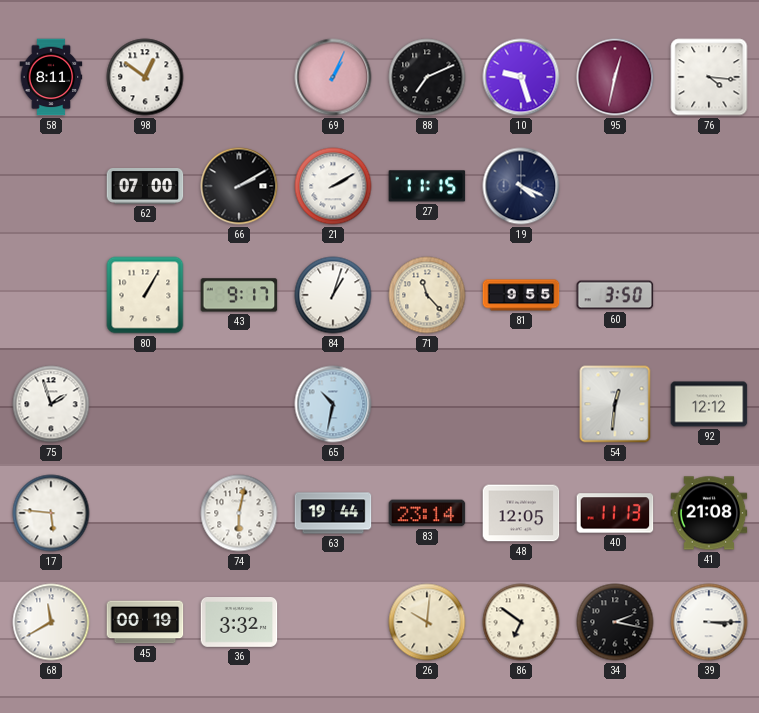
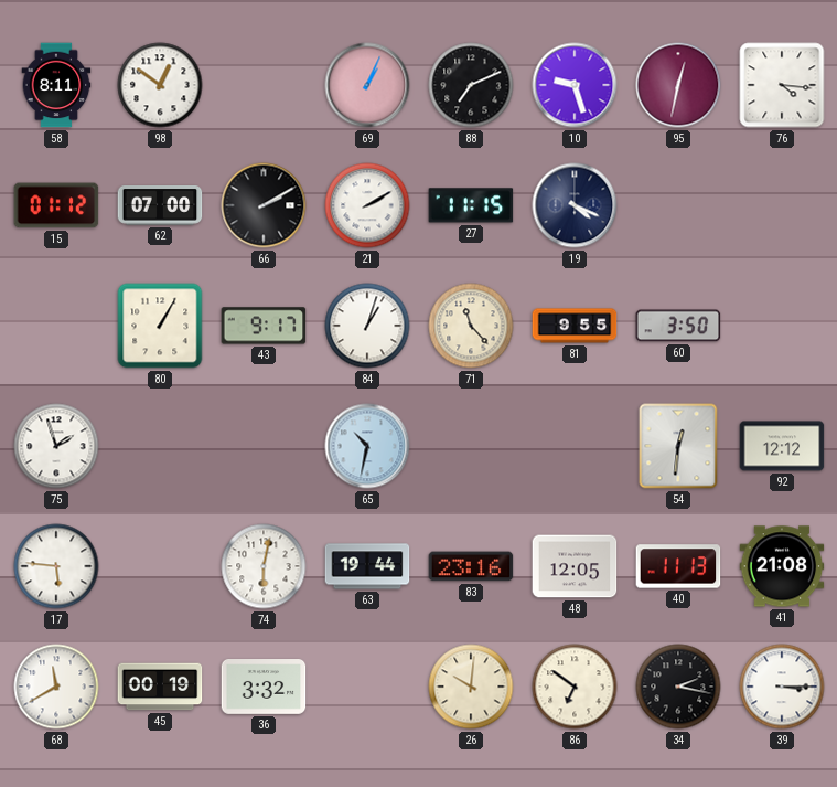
15: none -> 01:12 (56, 205)
83: 23:14 -> 23:16 (471, 566)
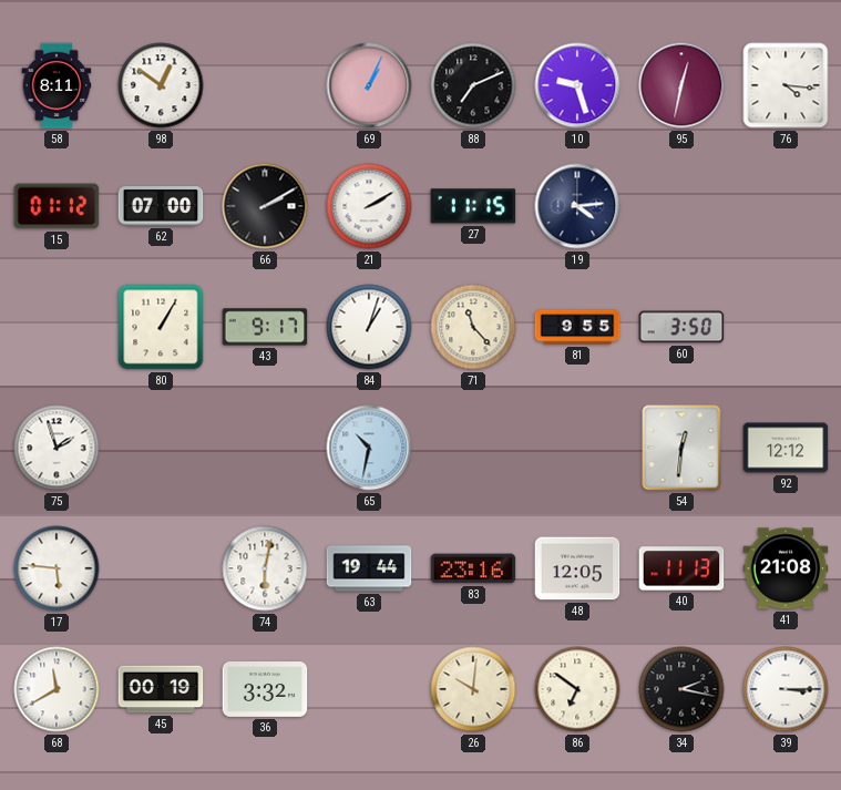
19: 4:19 -> 4:14 (577, 206)
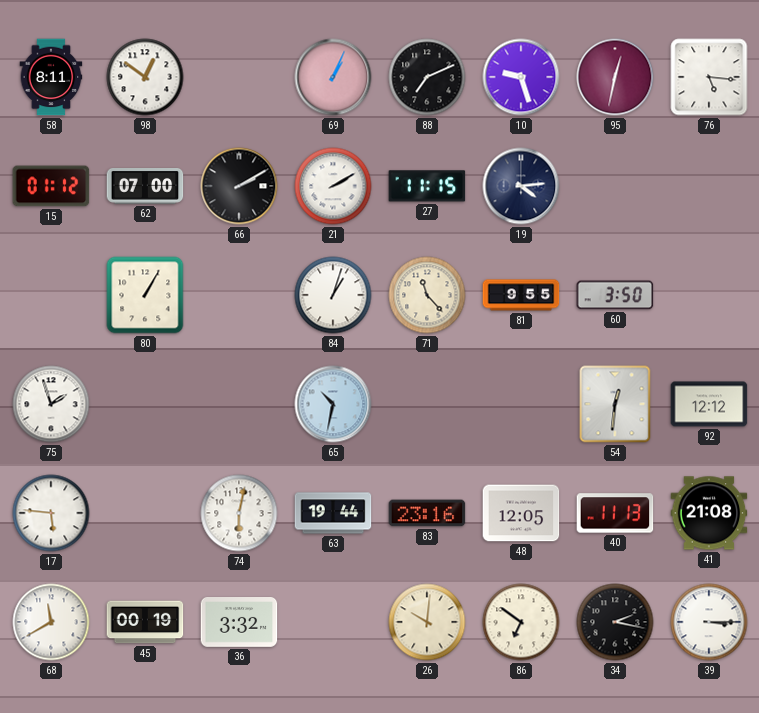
76: 4:16 -> 5:16 (709, 77)
43: 9:17 -> none (265, 327)
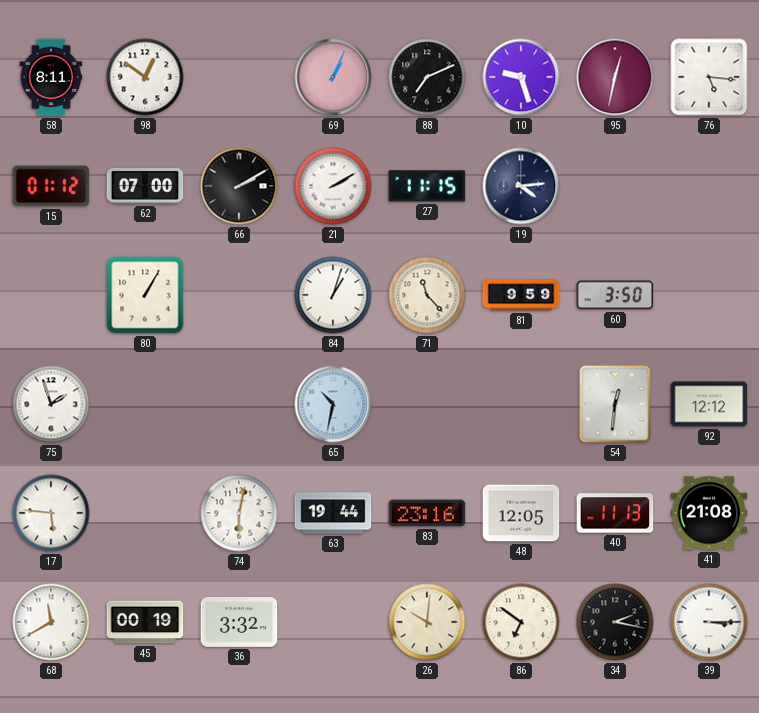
81: 9:55 -> 9:59 (521, 295)
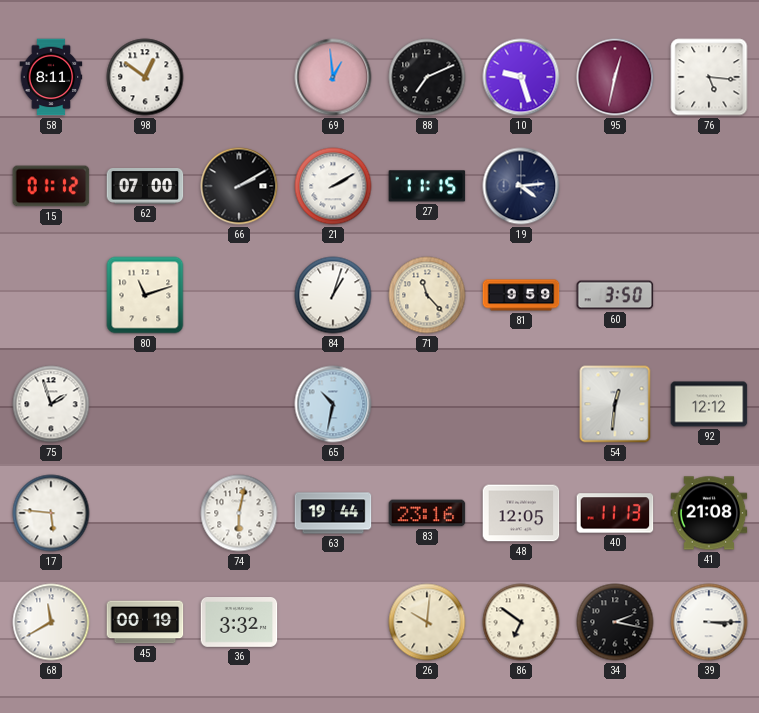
69: 1:04 -> 12:59 (333, 77)
80: 1:05 -> 11:12 (145, 295)
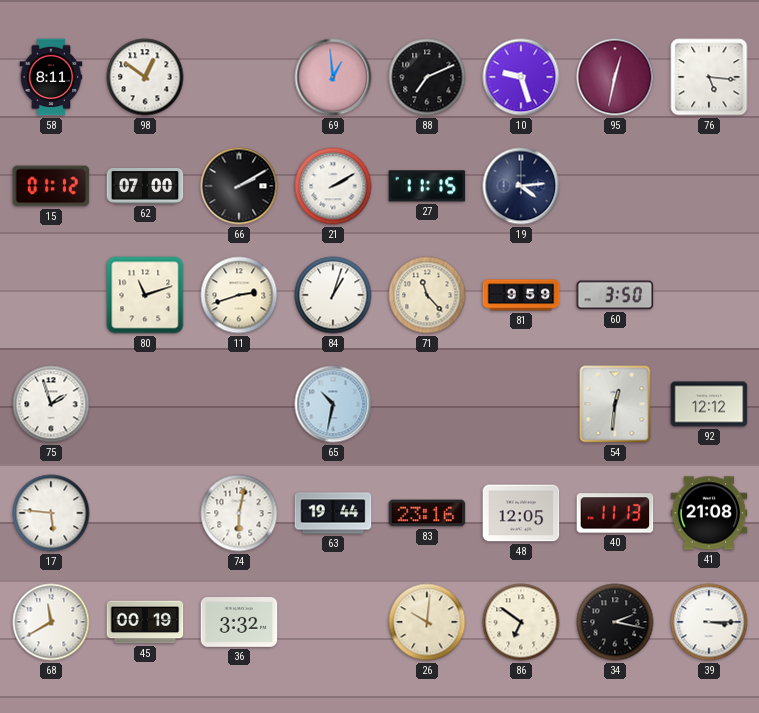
11: none -> 2:42 (239, 295)
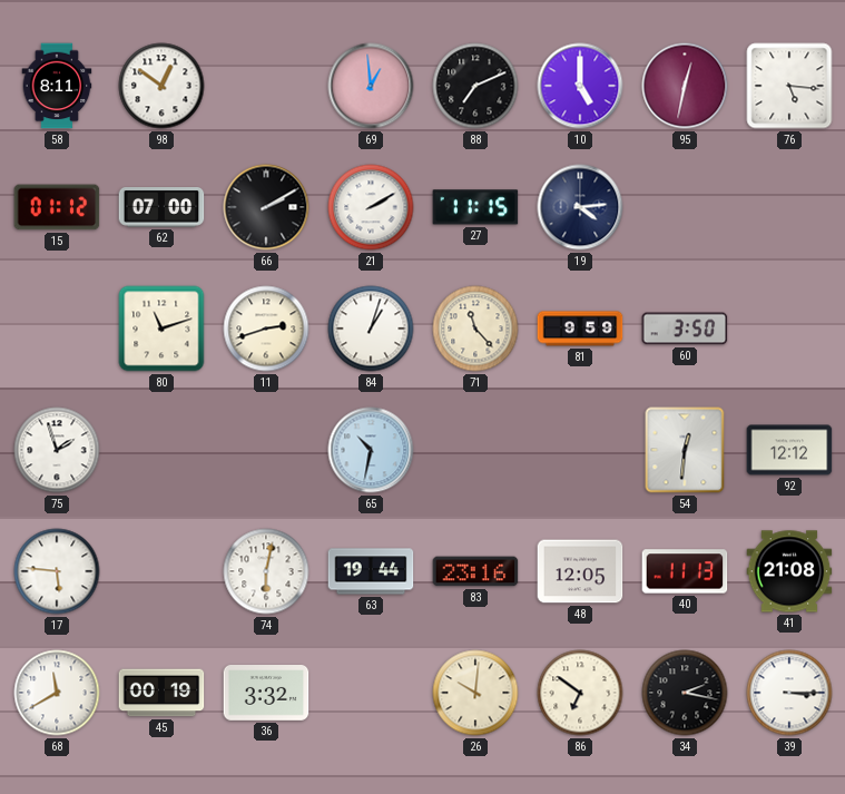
10: 9:27 -> 5:00 (580, 86)
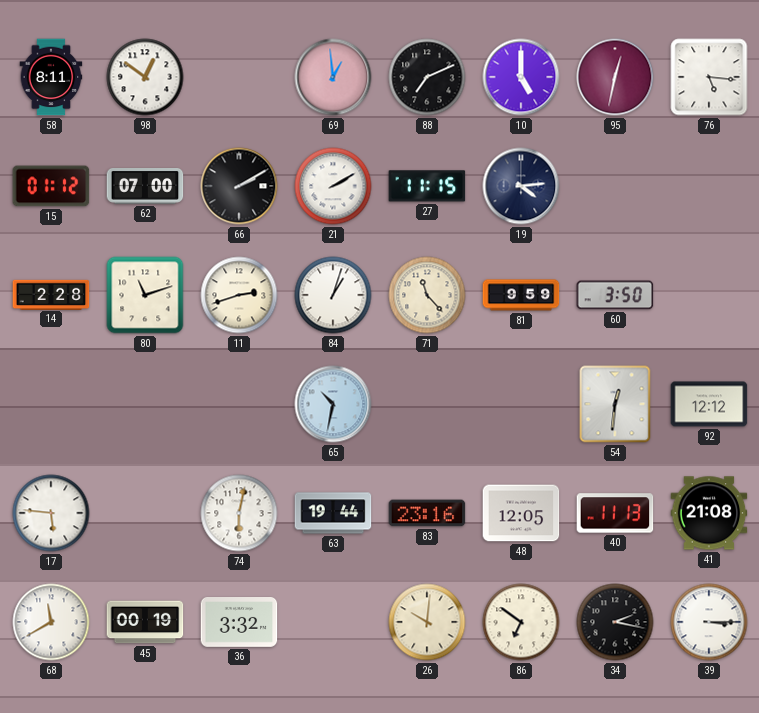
14: none -> 2:28 (51, 294)
75: 1:57 -> none (57, 450)
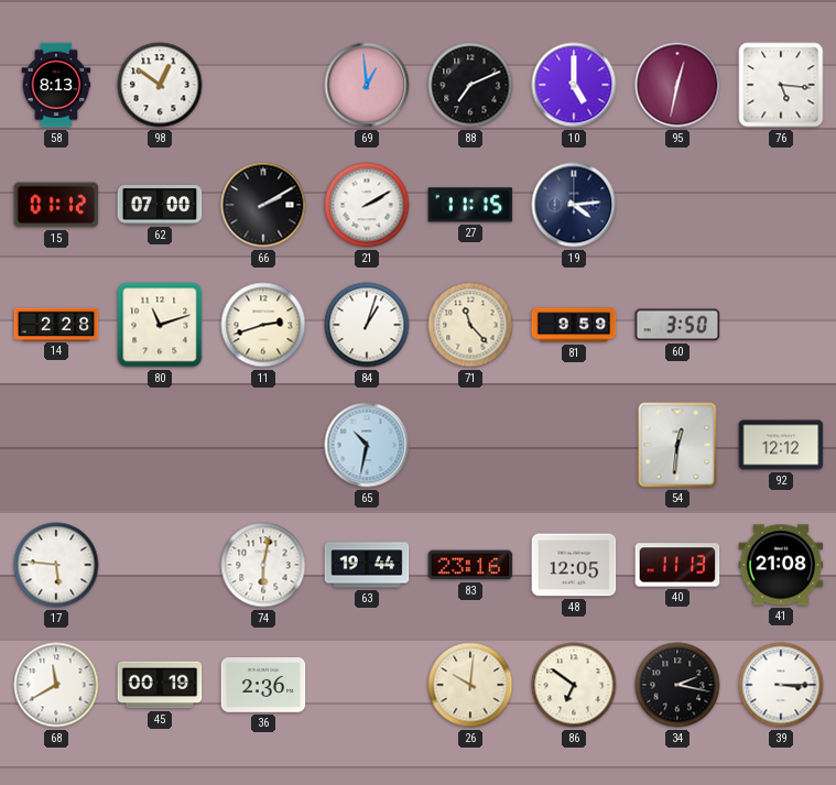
58: 8:11 -> 8:13 (56, 85)
36: 3:32 -> 2:36 (263, 686)
